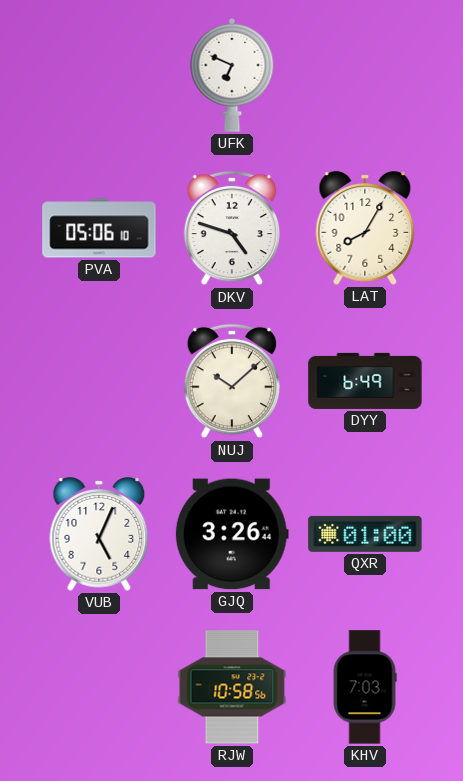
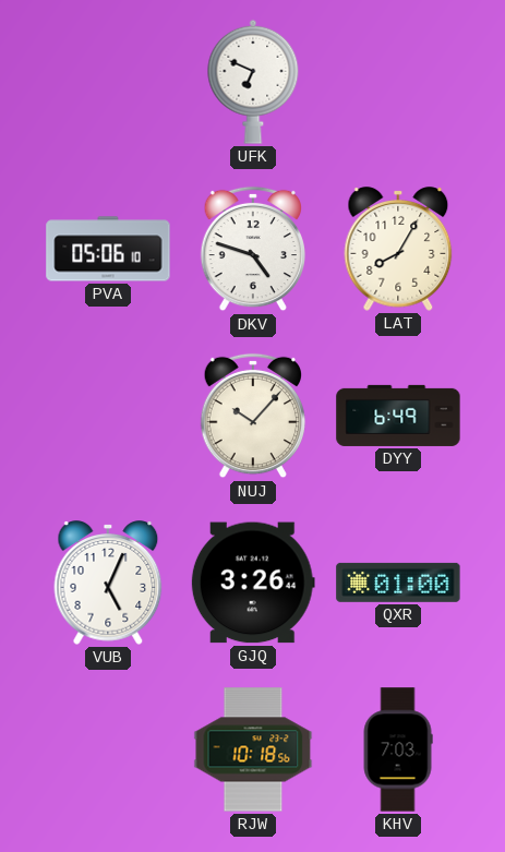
NUJ: 10:08 -> 10:07 (252, 416)
RJW: 10:58 -> 10:18 (253, 749)
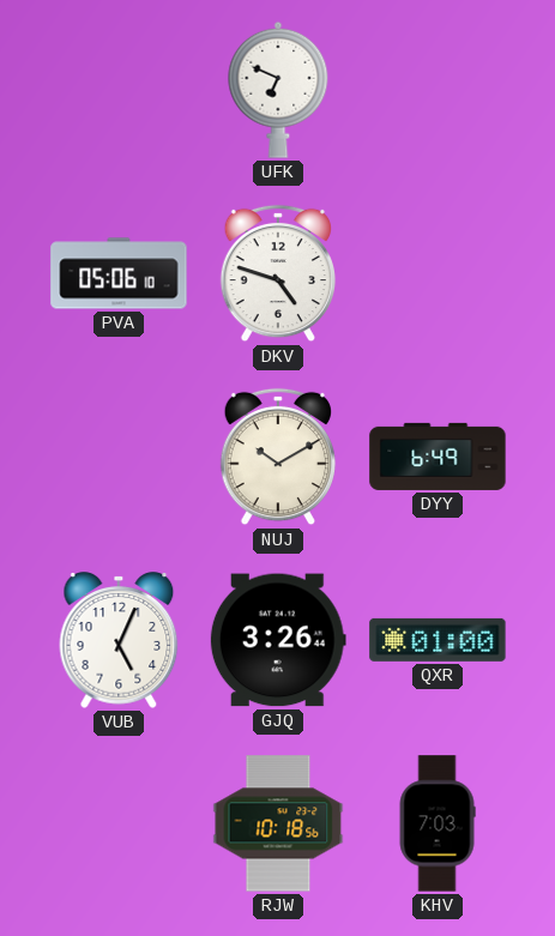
LAT: 8:05 -> none (398, 249)
NUJ: 10:07 -> 10:10 (277, 457)
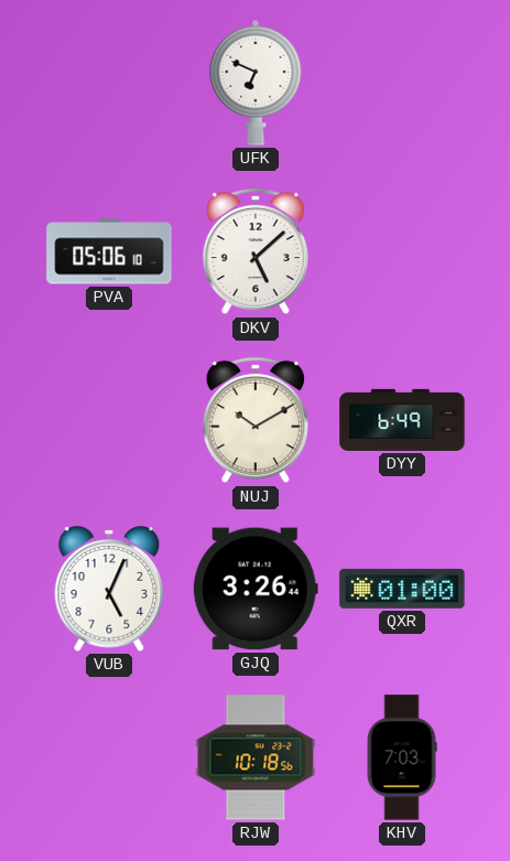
DKV: 4:48 -> 5:08 (254, 251)
